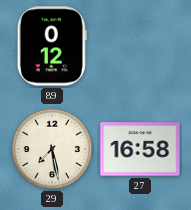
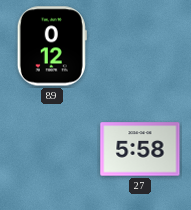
29: 7:28 -> none (52, 149)
27: 16:58 -> 5:58 (140, 149)
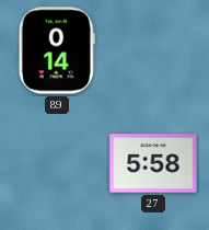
89: 0:12 -> 0:14 (57, 50)
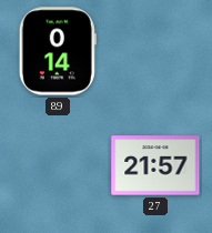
27: 5:58 -> 21:57 (155, 165)
